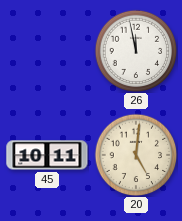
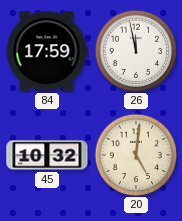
84: none -> 17:59 (47, 51)
45: 10:11 -> 10:32 (47, 155)
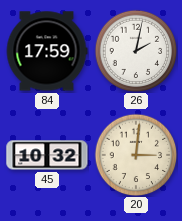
26: 11:58 -> 2:02 (136, 51)
20: 5:01 -> 3:01 (136, 155)
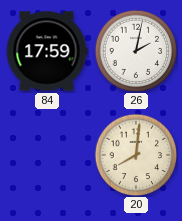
45: 10:32 -> none (47, 155)
20: 3:01 -> 8:01 (136, 155)
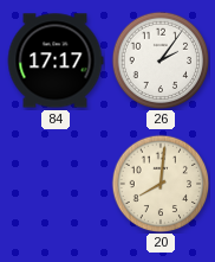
84: 17:59 -> 17:17 (56, 60)
26: 2:02 -> 2:06 (161, 60)
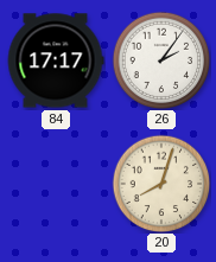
20: 8:01 -> 8:03 (161, 184)
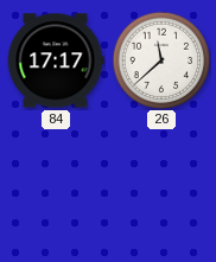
26: 2:06 -> 11:38 (161, 60)
20: 8:03 -> none (161, 184)
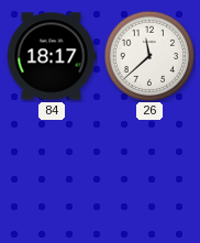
84: 17:17 -> 18:17 (52, 56)
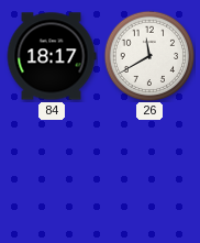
26: 11:38 -> 11:40 (149, 56)
